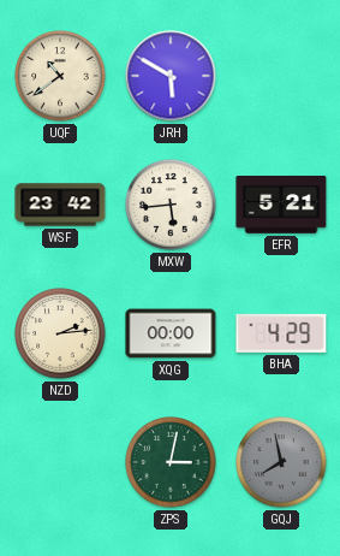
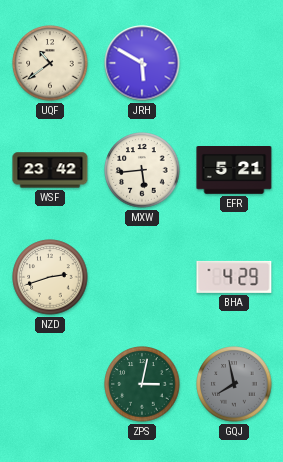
NZD: 2:14 -> 2:42 (50, 277)
XQG: 00:00 -> none (171, 333)
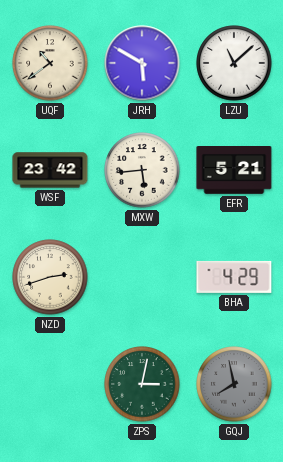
LZU: none -> 11:08 (234, 63)
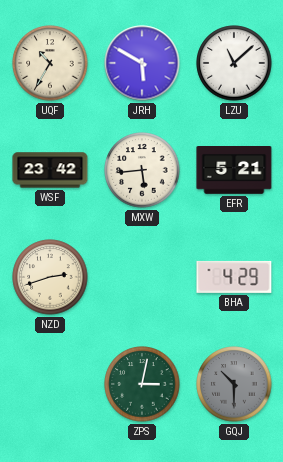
UQF: 10:39 -> 10:35 (50, 63)
GQJ: 7:58 -> 10:30 (234, 384)
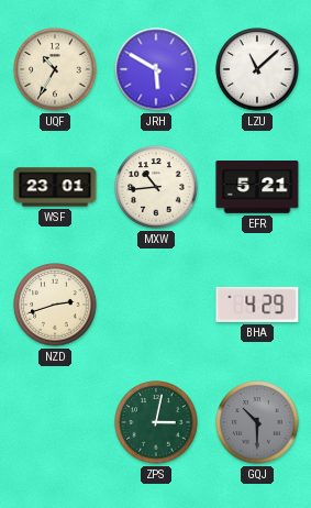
WSF: 23:42 -> 23:01 (55, 187)
MXW: 5:44 -> 10:44 (156, 187)
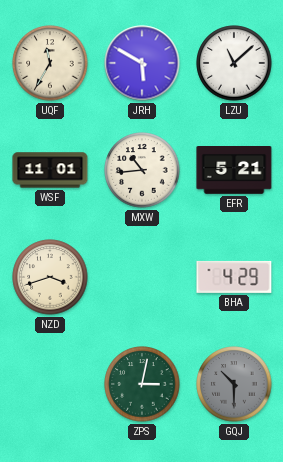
UQF: 10:35 -> 11:35 (50, 63)
WSF: 23:01 -> 11:01 (50, 170)
NZD: 2:42 -> 3:42 (50, 277)
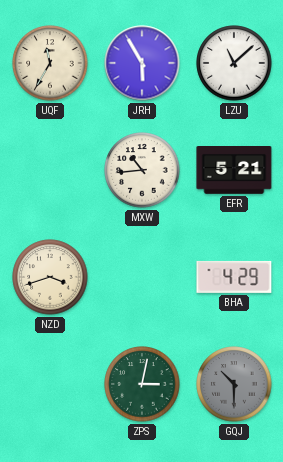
JRH: 5:50 -> 5:55 (142, 63)
WSF: 11:01 -> none (50, 170)
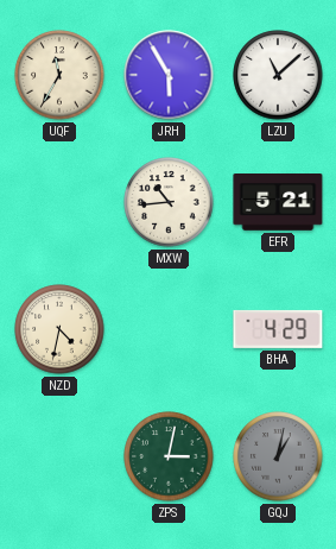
NZD: 3:42 -> 4:32 (59, 329)
GQJ: 10:30 -> 1:02 (278, 456)
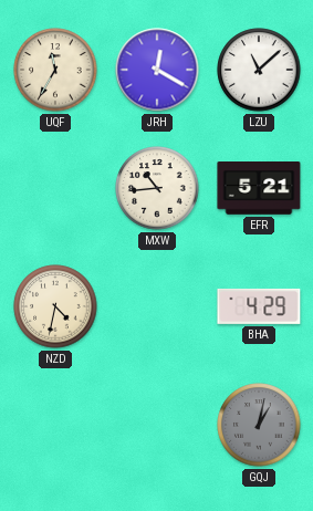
JRH: 5:55 -> 12:20 (157, 70)
ZPS: 3:02 -> none (169, 456)
